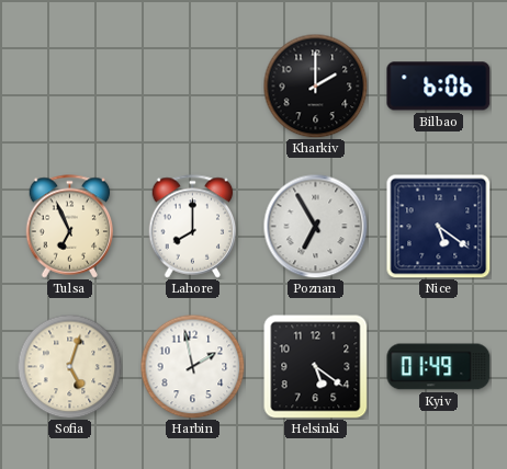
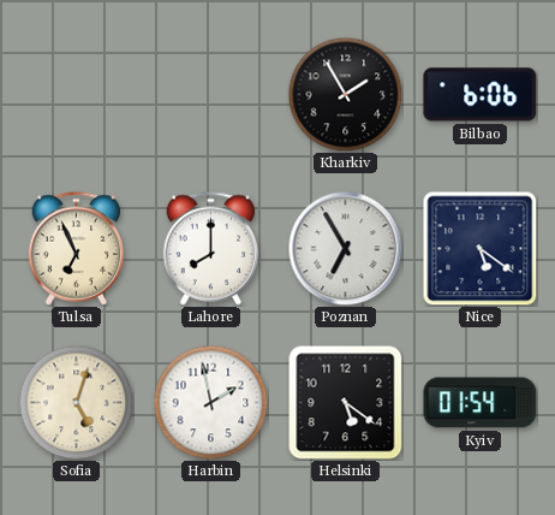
Kharkiv: 2:00 -> 1:55 (345, 94)
Kyiv: 01:49 -> 01:54 (481, 403)
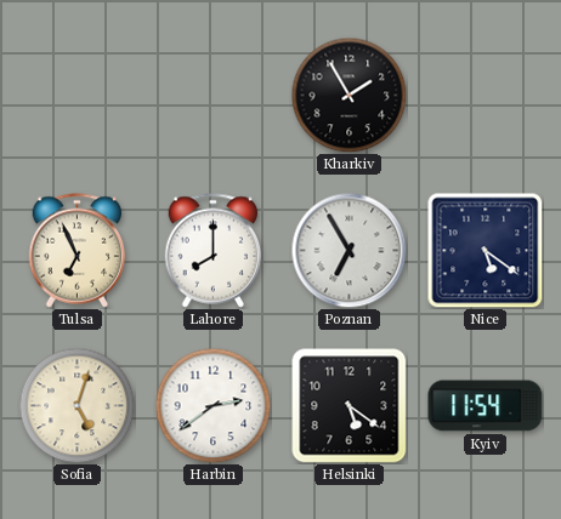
Bilbao: 6:06 -> none (481, 95)
Harbin: 1:58 -> 2:39 (212, 405)
Kyiv: 01:54 -> 11:54 (486, 406)
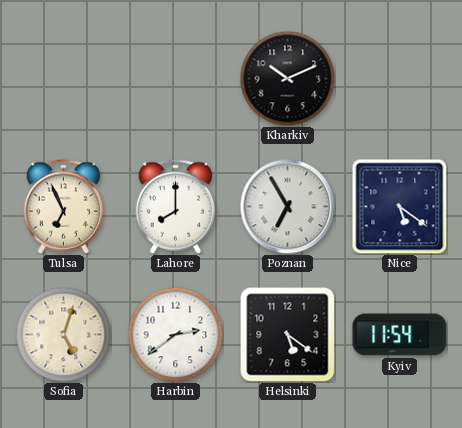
Kharkiv: 1:55 -> 10:11 (287, 78)
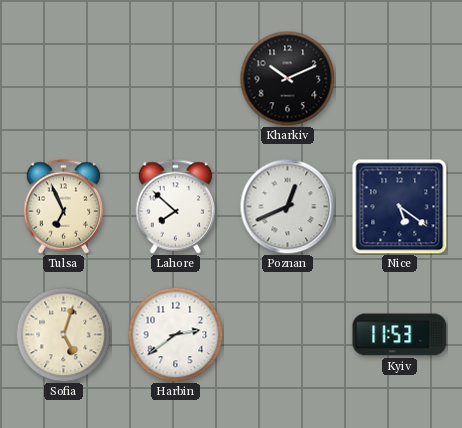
Lahore: 8:00 -> 7:52 (176, 207)
Poznan: 6:55 -> 12:41 (287, 206)
Helsinki: 5:21 -> none (288, 335)
Kyiv: 11:54 -> 11:53 (400, 335)
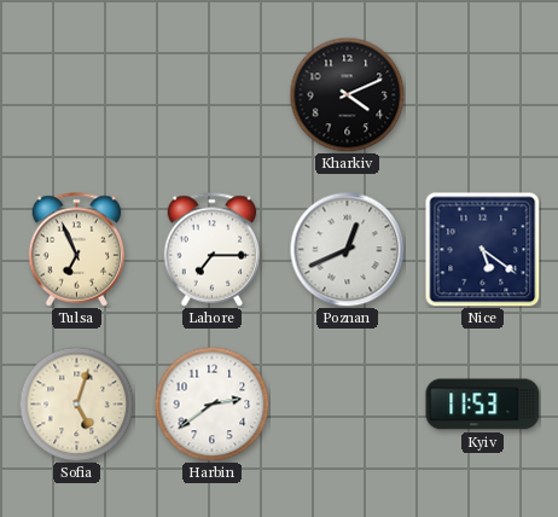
Kharkiv: 10:11 -> 4:11 (347, 94)
Lahore: 7:52 -> 7:15 (213, 250)
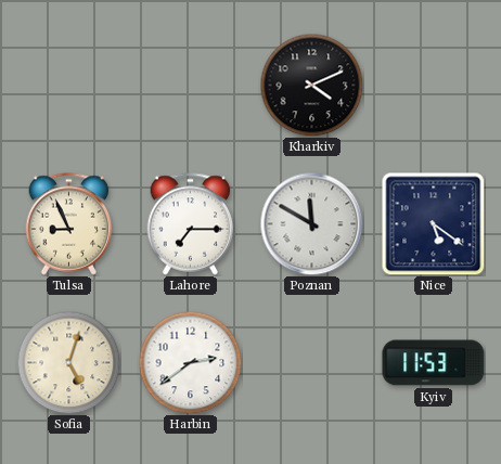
Tulsa: 6:56 -> 8:56 (69, 224)
Poznan: 12:41 -> 11:50 (311, 223)
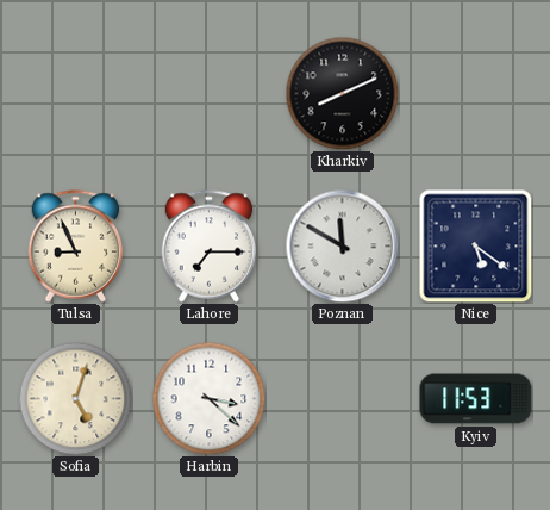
Kharkiv: 4:11 -> 8:11 (342, 93)
Harbin: 2:39 -> 3:22 (208, 398)
